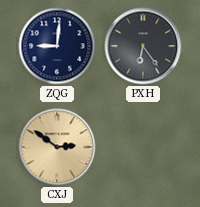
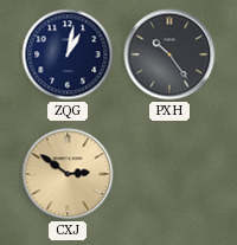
ZQG: 9:01 -> 1:02 (68, 54)
PXH: 6:24 -> 10:24 (169, 54)
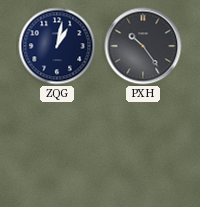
CXJ: 2:51 -> none (68, 174)
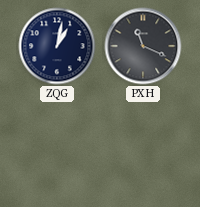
PXH: 10:24 -> 11:19 (143, 46)
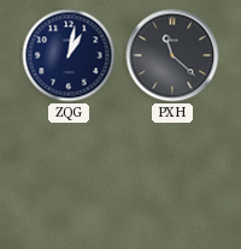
PXH: 11:19 -> 11:22 (172, 55)
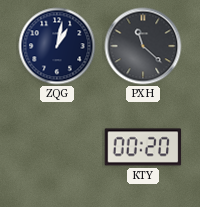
KTY: none -> 00:20 (143, 147)
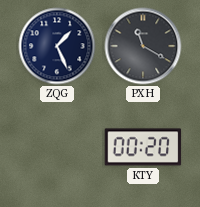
ZQG: 1:02 -> 1:26 (57, 46)
PXH: 11:22 -> 11:20 (143, 46)
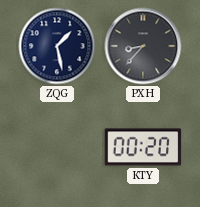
ZQG: 1:26 -> 1:28 (57, 46)
PXH: 11:20 -> 8:37 (143, 46)
